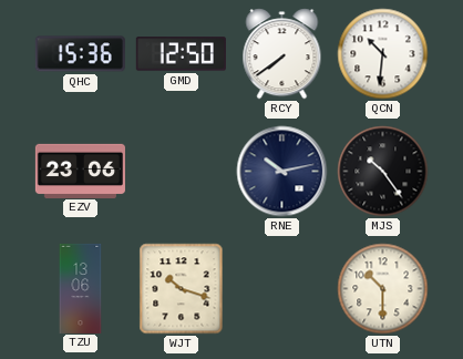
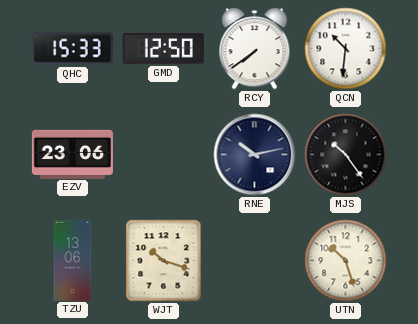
QHC: 15:36 -> 15:33 (72, 49)
UTN: 10:30 -> 10:27 (346, 261)
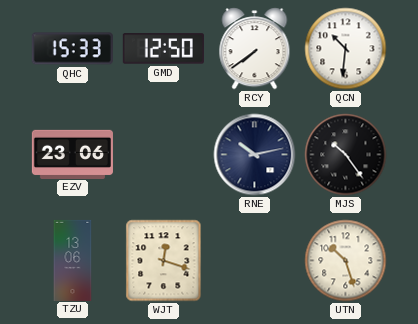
WJT: 10:18 -> 12:18 (164, 261)
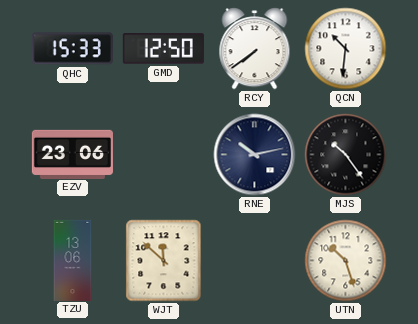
WJT: 12:18 -> 11:52 (164, 261)
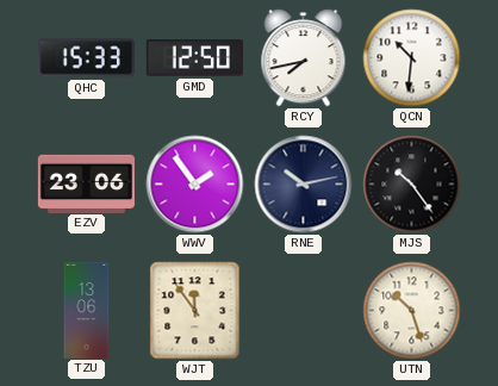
RCY: 7:39 -> 7:43 (304, 58)
WWV: none -> 1:54 (195, 185)
WJT: 11:52 -> 11:54 (195, 311)
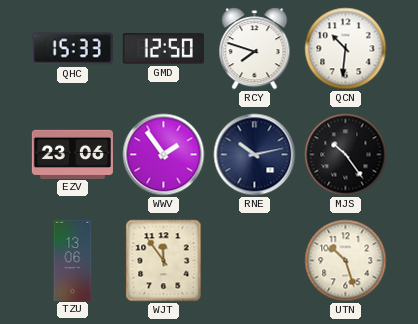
RCY: 7:43 -> 7:48 (255, 49)
